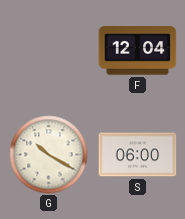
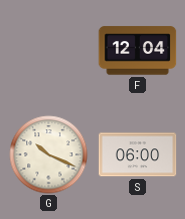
G: 10:20 -> 10:19 (49, 155)
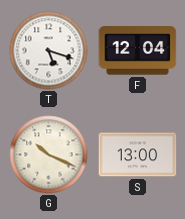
T: none -> 5:18 (49, 51)
S: 06:00 -> 13:00 (138, 155)
